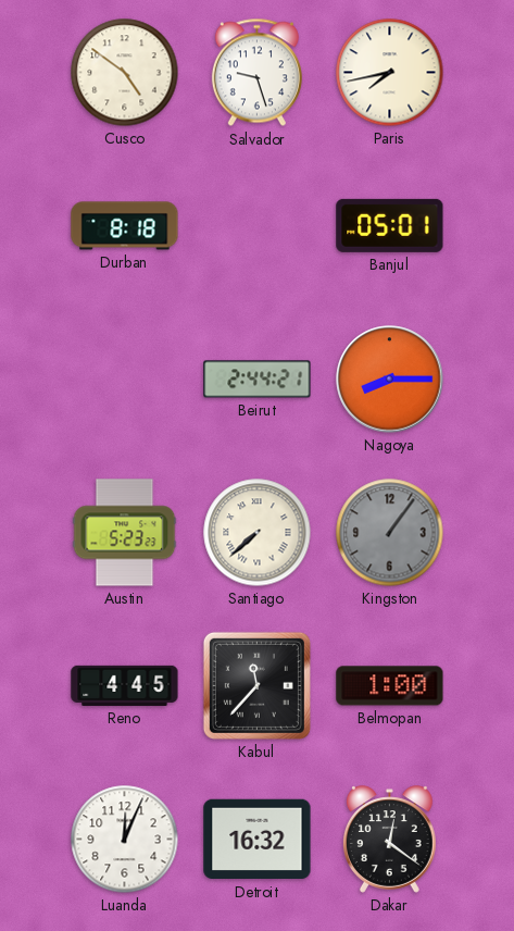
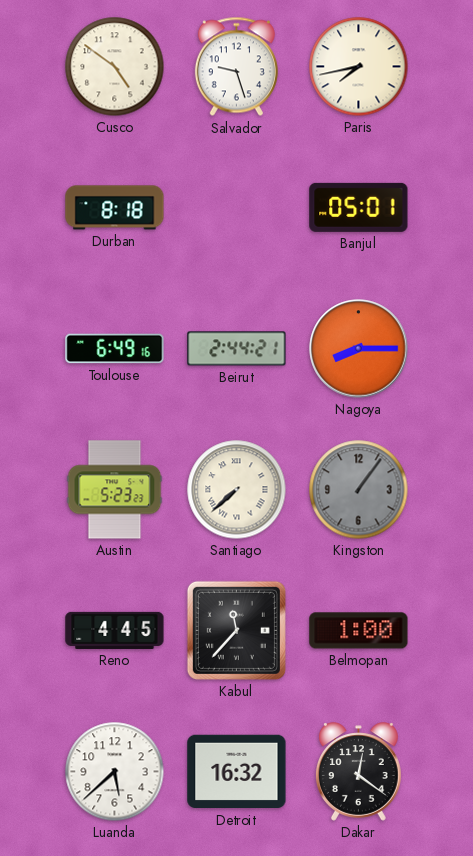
Toulouse: none -> 6:49 (115, 349)
Luanda: 12:04 -> 5:38 (115, 772)
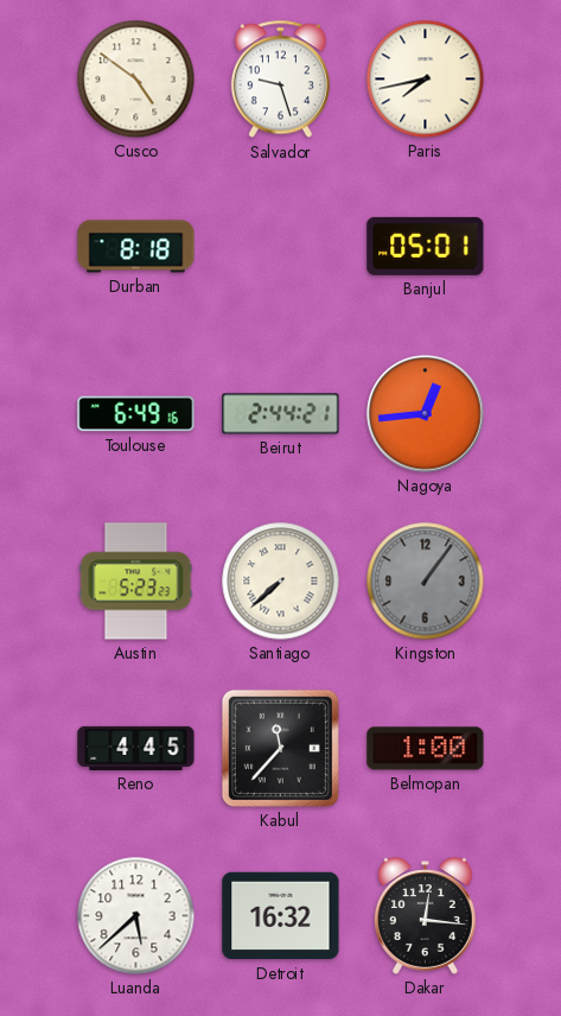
Nagoya: 8:15 -> 12:44 (426, 414)
Dakar: 12:21 -> 12:16 (426, 916)
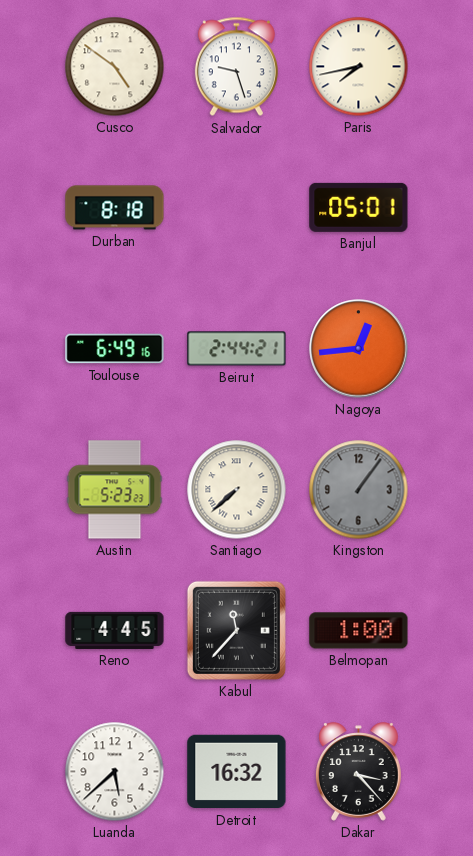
Dakar: 12:16 -> 3:23 (359, 772)
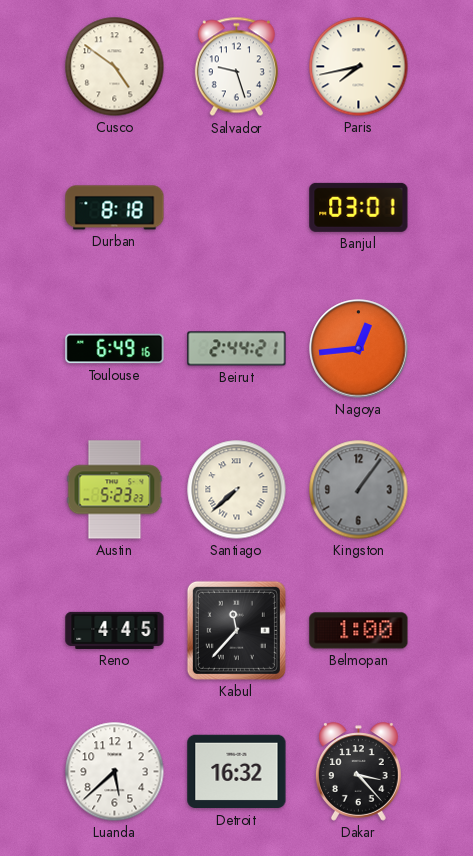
Banjul: 05:01 -> 03:01 (359, 207)
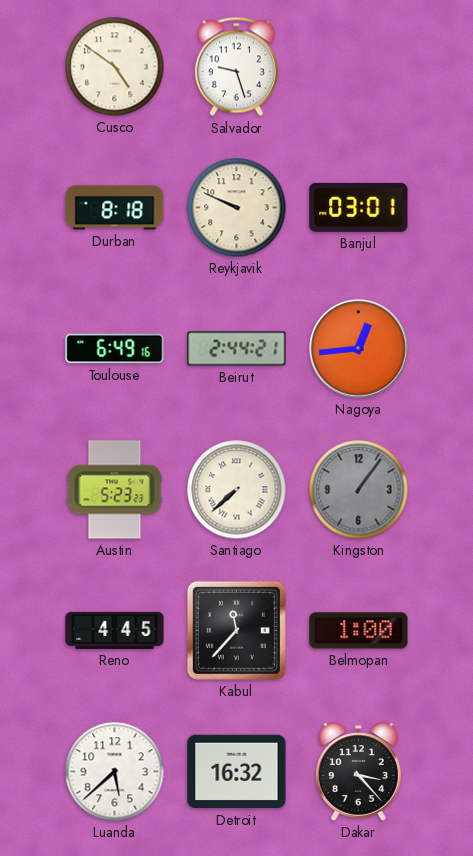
Paris: 7:43 -> none (359, 67)
Reykjavik: none -> 9:49 (237, 208)
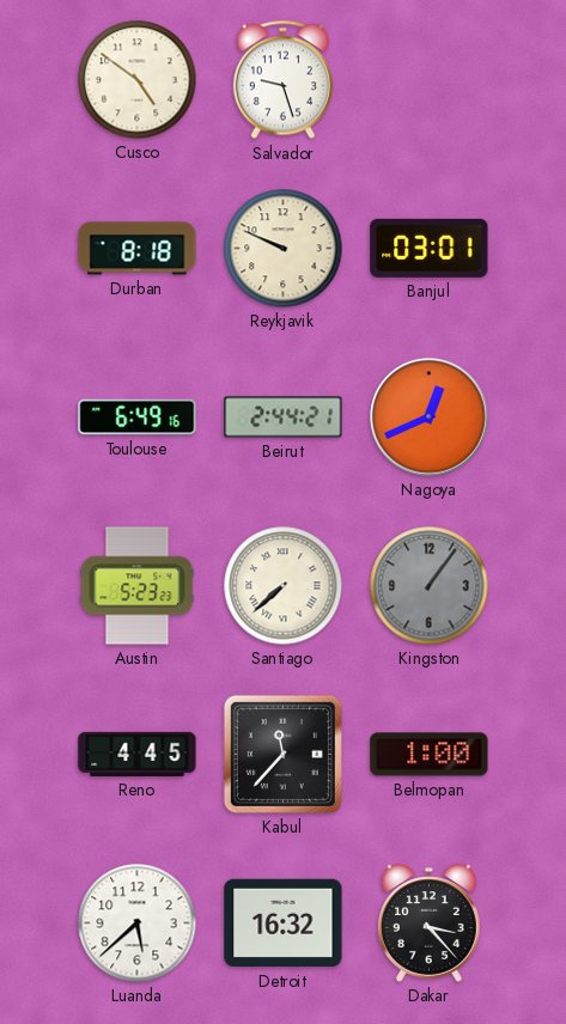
Nagoya: 12:44 -> 12:41 (430, 417)
